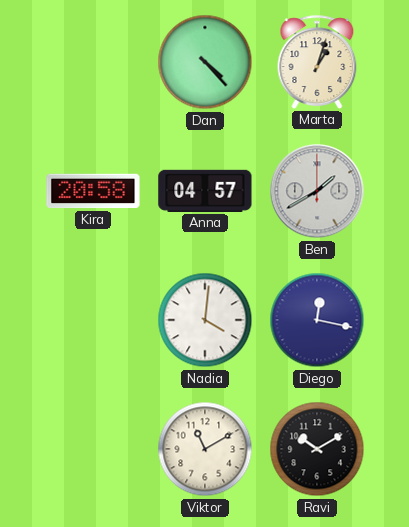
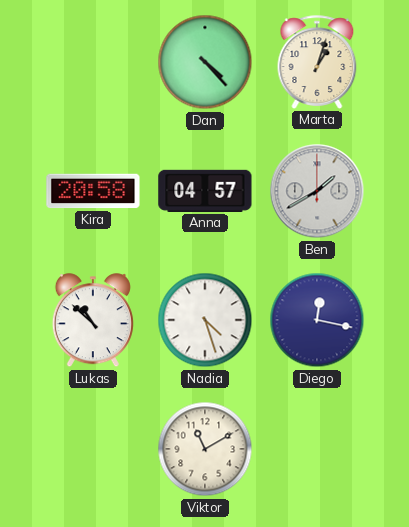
Lukas: none -> 10:52 (93, 321)
Nadia: 4:01 -> 4:27 (205, 320)
Ravi: 10:10 -> none (317, 449)
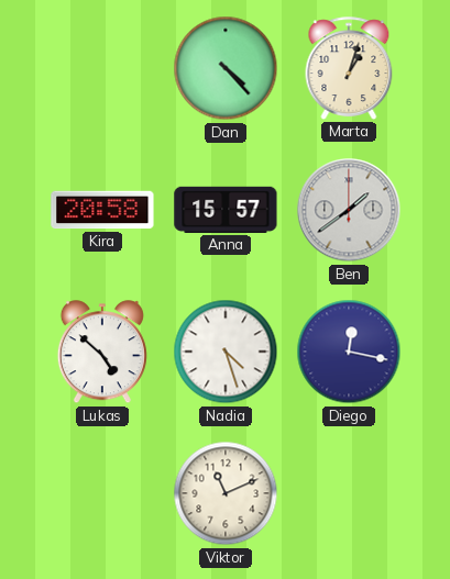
Anna: 04:57 -> 15:57 (226, 210)
Ben: 1:40 -> 1:39 (349, 210)
Lukas: 10:52 -> 4:52 (102, 353)
Viktor: 11:10 -> 11:11 (226, 493)
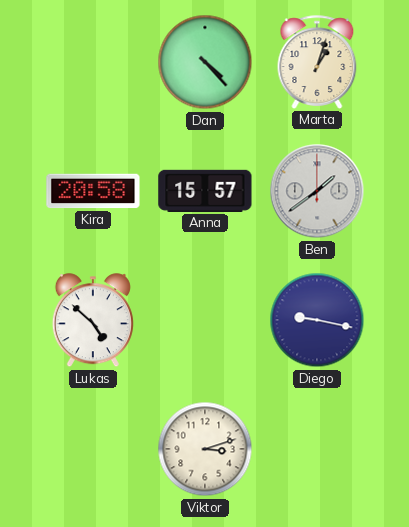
Nadia: 4:27 -> none (226, 352)
Diego: 12:17 -> 9:17 (317, 320)
Viktor: 11:11 -> 3:12 (205, 449)
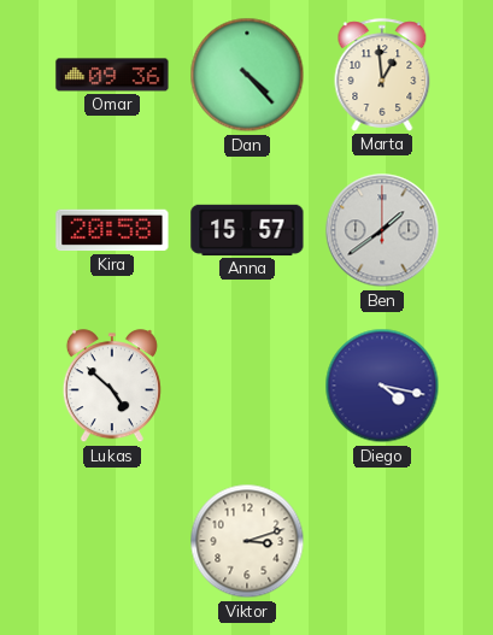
Omar: none -> 09:36 (112, 75)
Marta: 1:03 -> 12:59 (382, 75)
Diego: 9:17 -> 4:17 (382, 386)
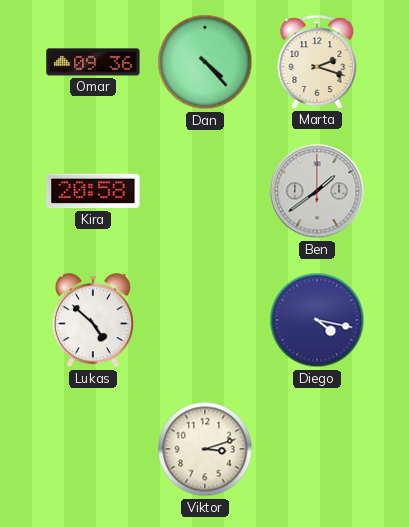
Marta: 12:59 -> 2:18 (317, 62)
Anna: 15:57 -> none (247, 230)
